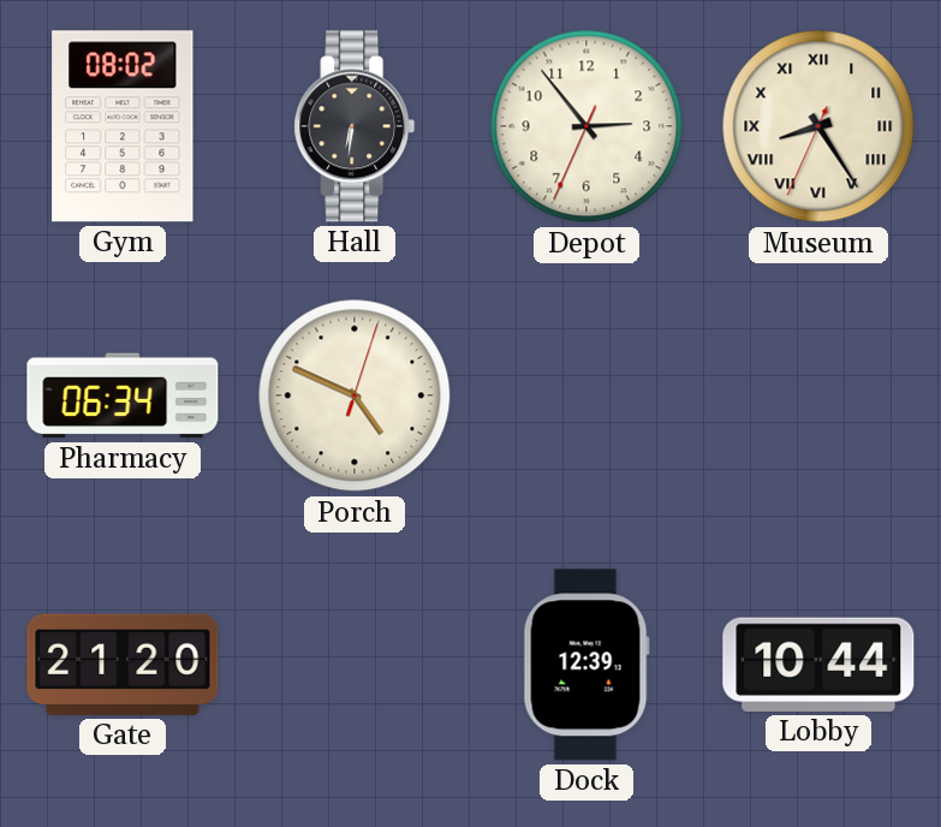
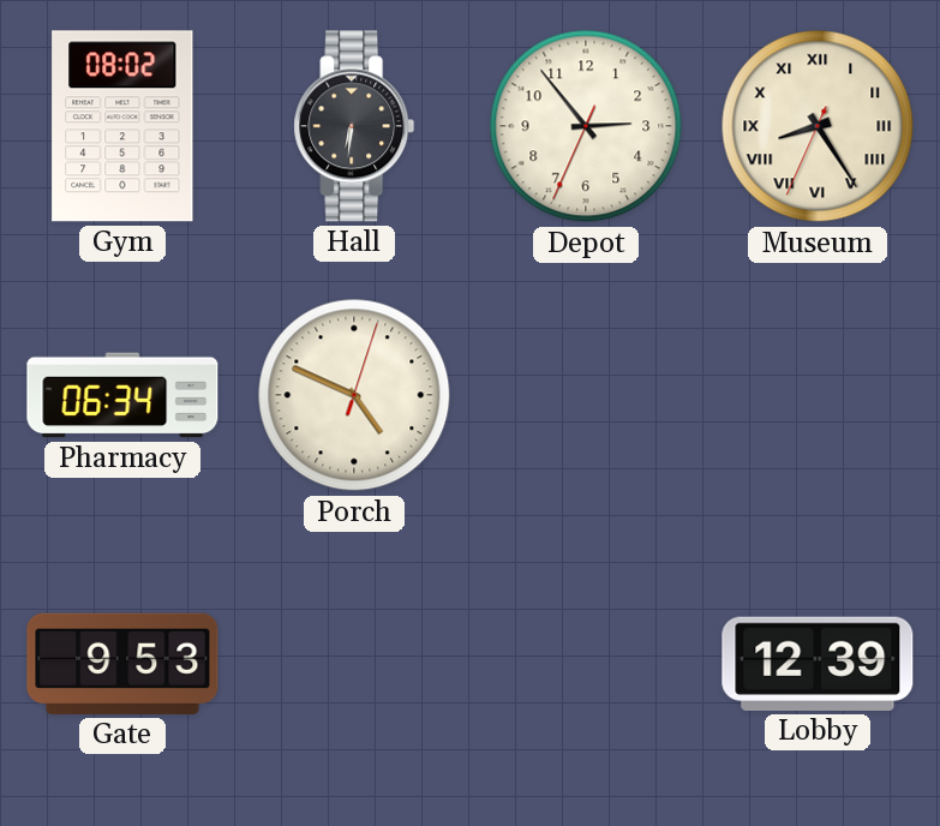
Gate: 21:20 -> 9:53 (122, 664)
Dock: 12:39 -> none (586, 665)
Lobby: 10:44 -> 12:39 (818, 664)
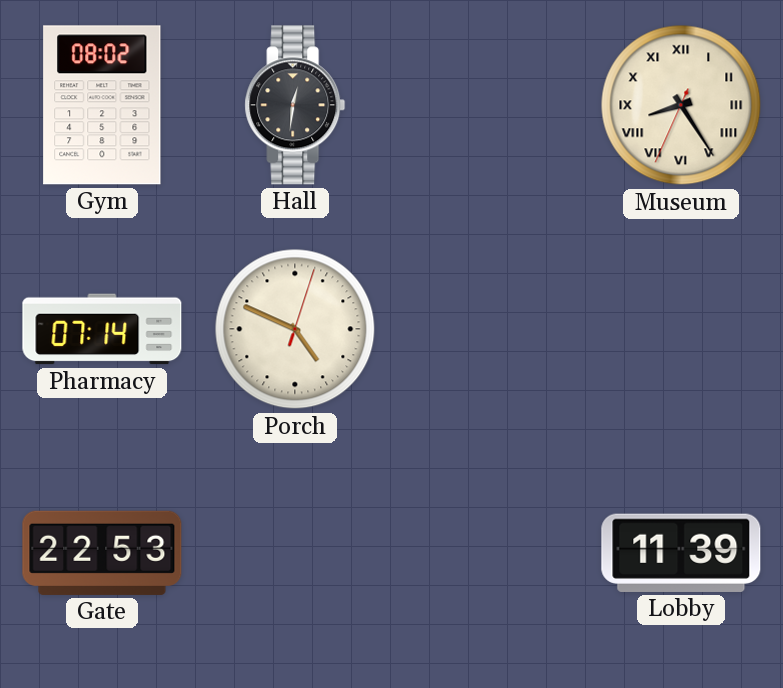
Hall: 6:31 -> 12:31 (295, 105)
Depot: 2:53 -> none (586, 126)
Pharmacy: 06:34 -> 07:14 (102, 329)
Gate: 9:53 -> 22:53 (102, 553)
Lobby: 12:39 -> 11:39 (681, 553)
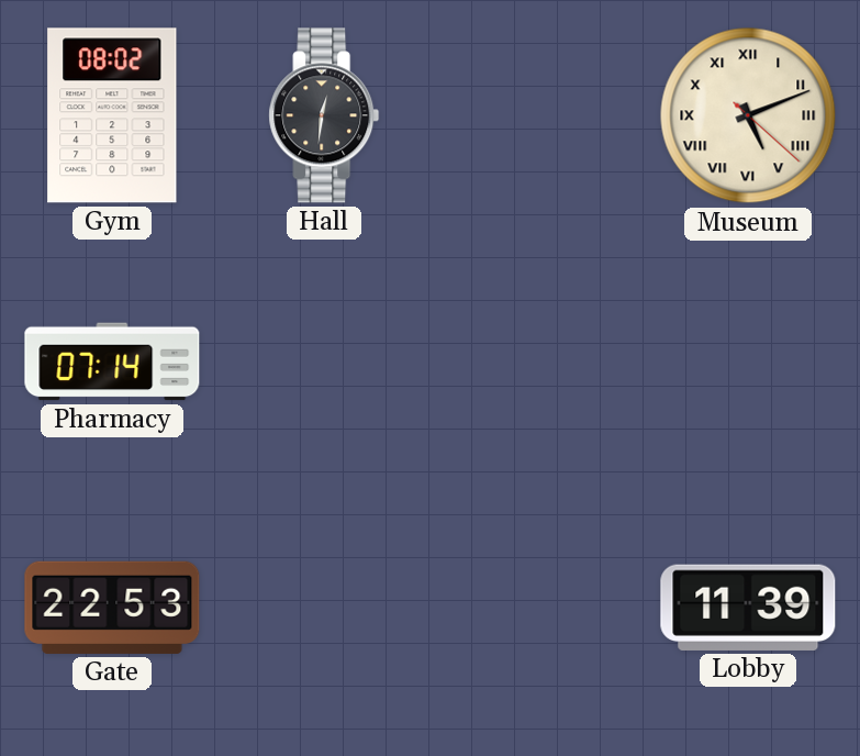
Museum: 8:24 -> 5:11 (748, 115)
Porch: 4:49 -> none (295, 329)
